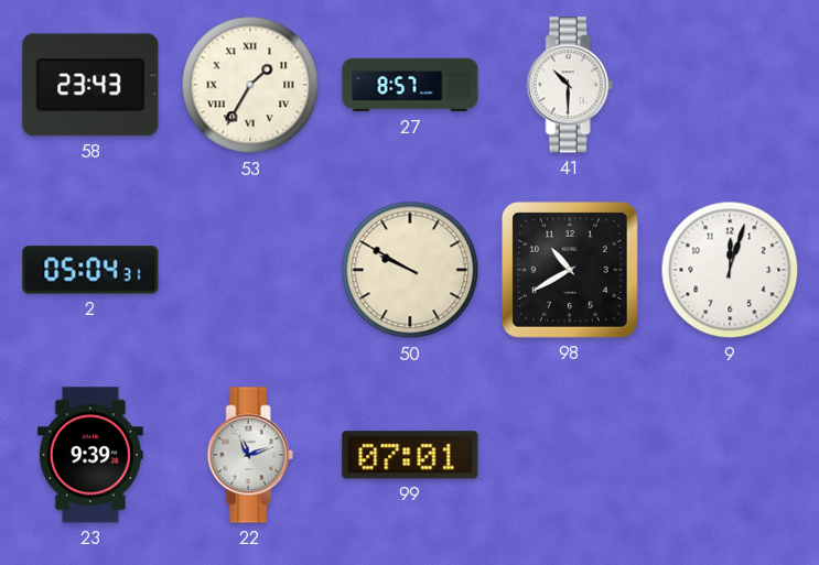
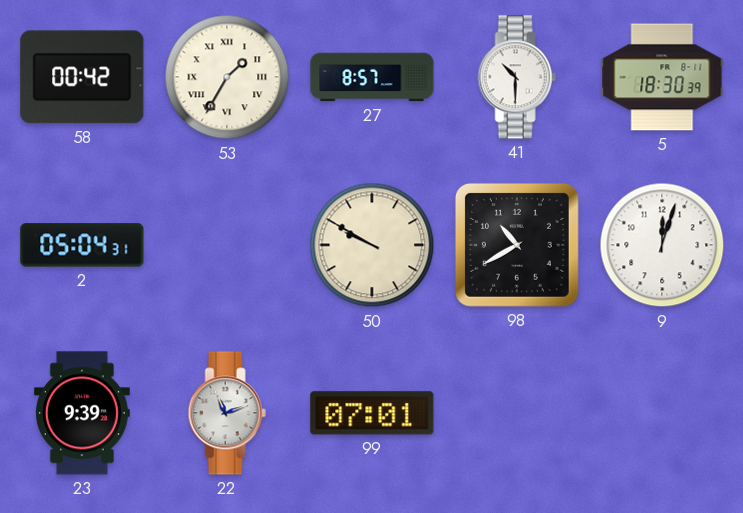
58: 23:43 -> 00:42 (82, 77)
5: none -> 18:30 (662, 77)
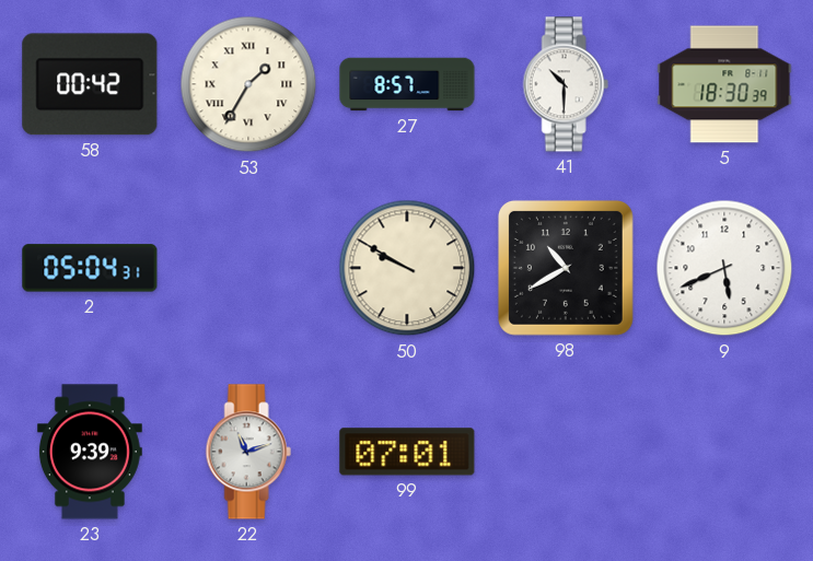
9: 12:03 -> 5:41 (724, 268)
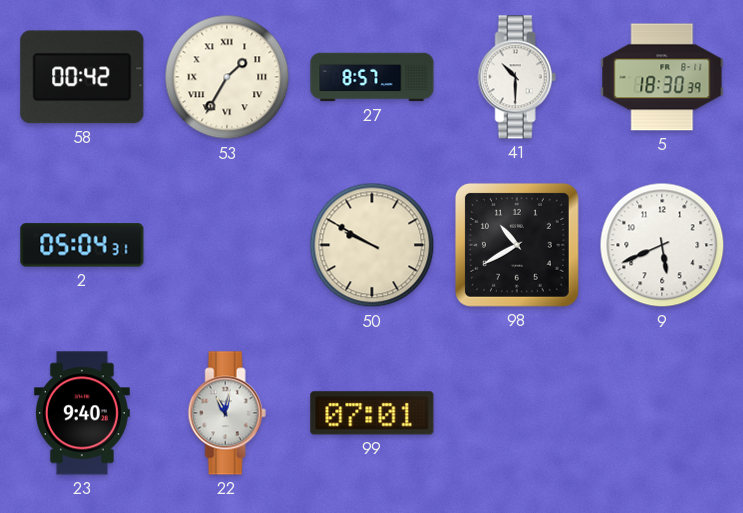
23: 9:39 -> 9:40 (82, 413)
22: 11:12 -> 11:02 (227, 413)
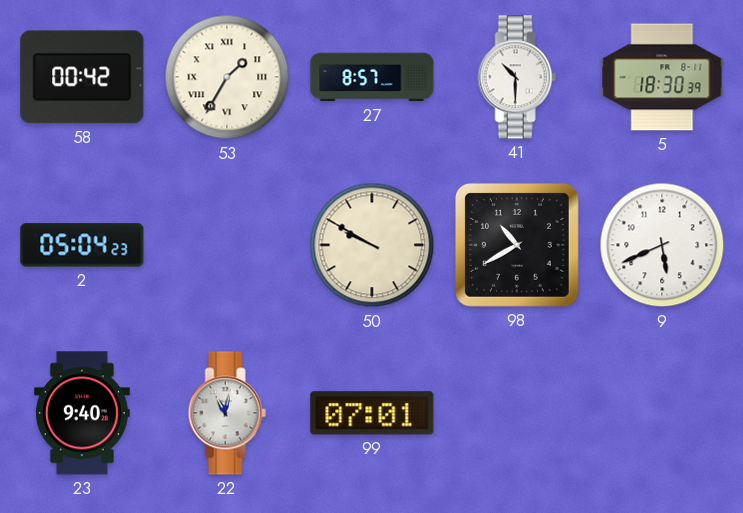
2: 05:04:31 -> 05:04:23 (82, 245)
